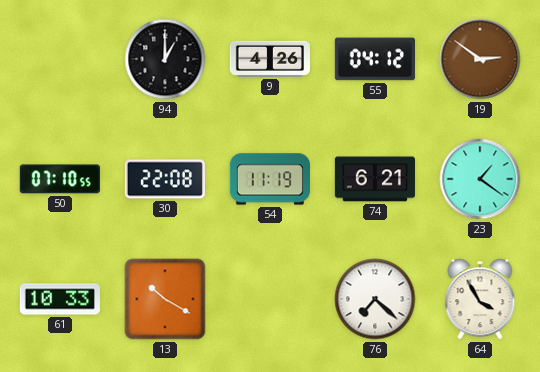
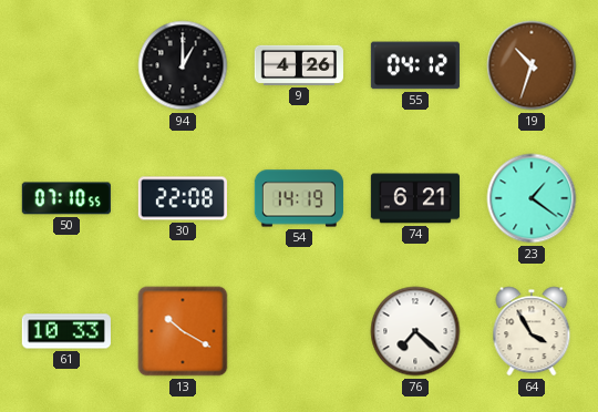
19: 2:51 -> 10:33 (532, 65)
54: 11:19 -> 14:19 (299, 198)
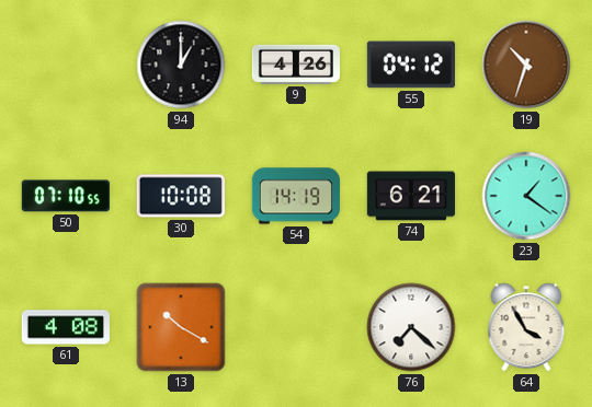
30: 22:08 -> 10:08 (181, 196)
61: 10:33 -> 4:08 (66, 327)
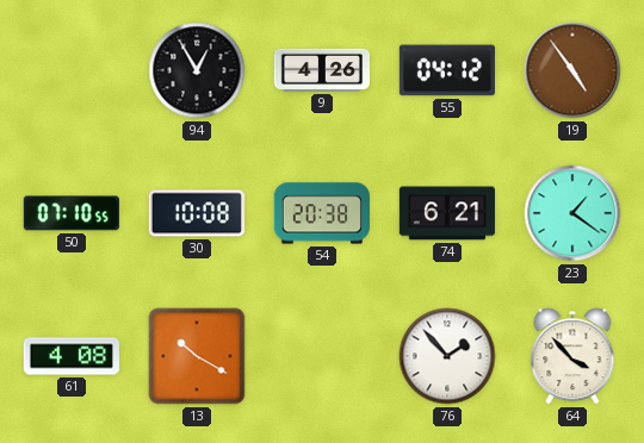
94: 1:00 -> 12:55 (197, 70)
19: 10:33 -> 4:54 (572, 70)
54: 14:19 -> 20:38 (322, 213)
76: 7:22 -> 1:53 (447, 356)
64: 3:55 -> 3:53 (572, 356)
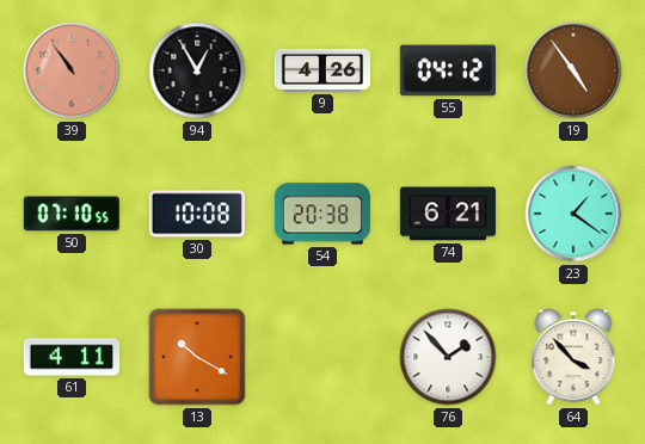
39: none -> 10:54 (72, 70)
61: 4:08 -> 4:11 (72, 357)
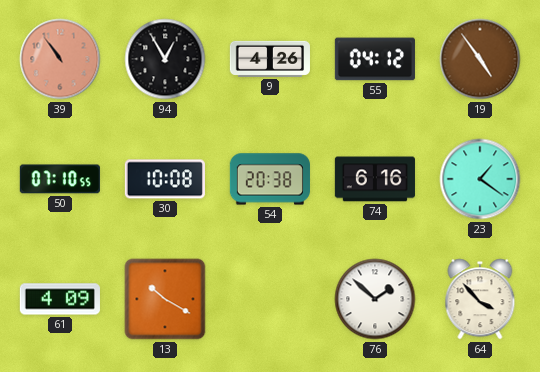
74: 6:21 -> 6:16 (375, 179)
61: 4:11 -> 4:09 (60, 299)
76: 1:53 -> 1:52 (375, 299)
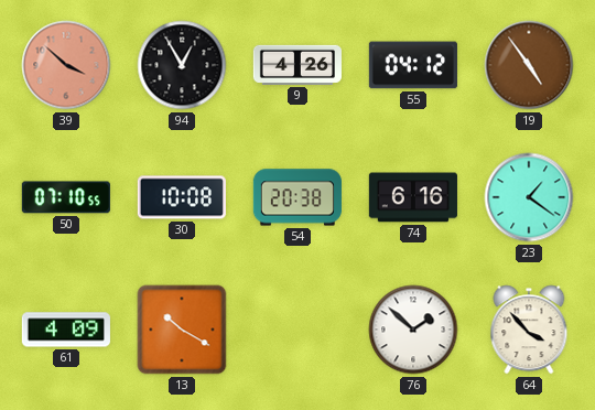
39: 10:54 -> 3:52 (66, 65)
